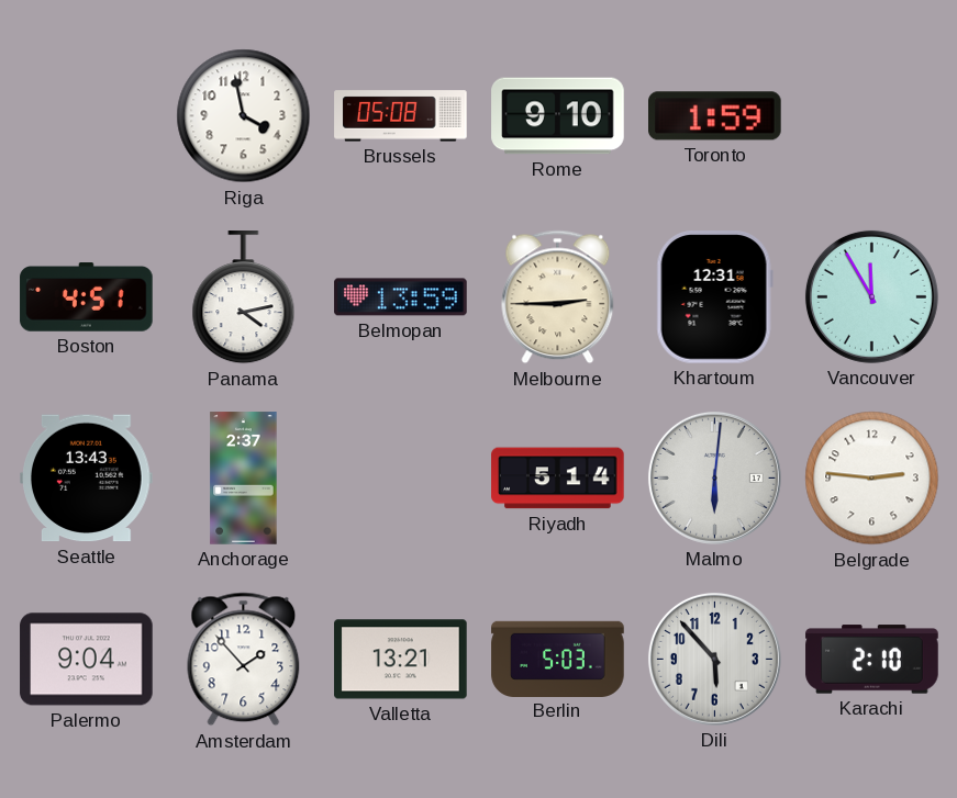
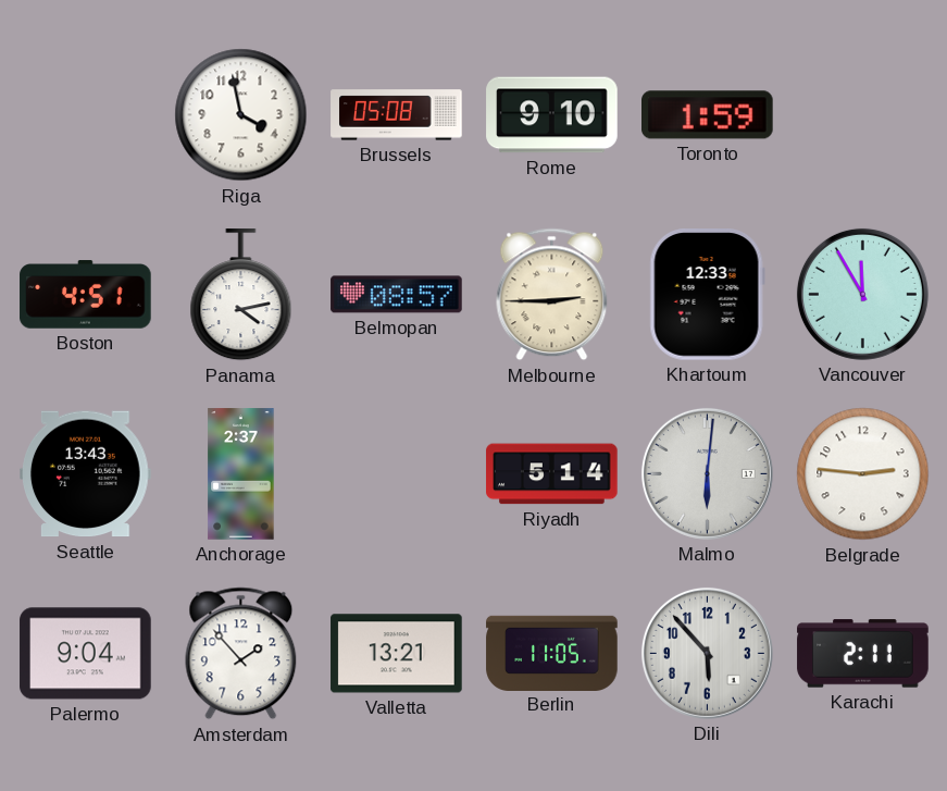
Belmopan: 13:59 -> 08:57 (397, 295)
Khartoum: 12:31 -> 12:33 (707, 295)
Berlin: 5:03 -> 11:05 (552, 653)
Karachi: 2:10 -> 2:11 (863, 654)
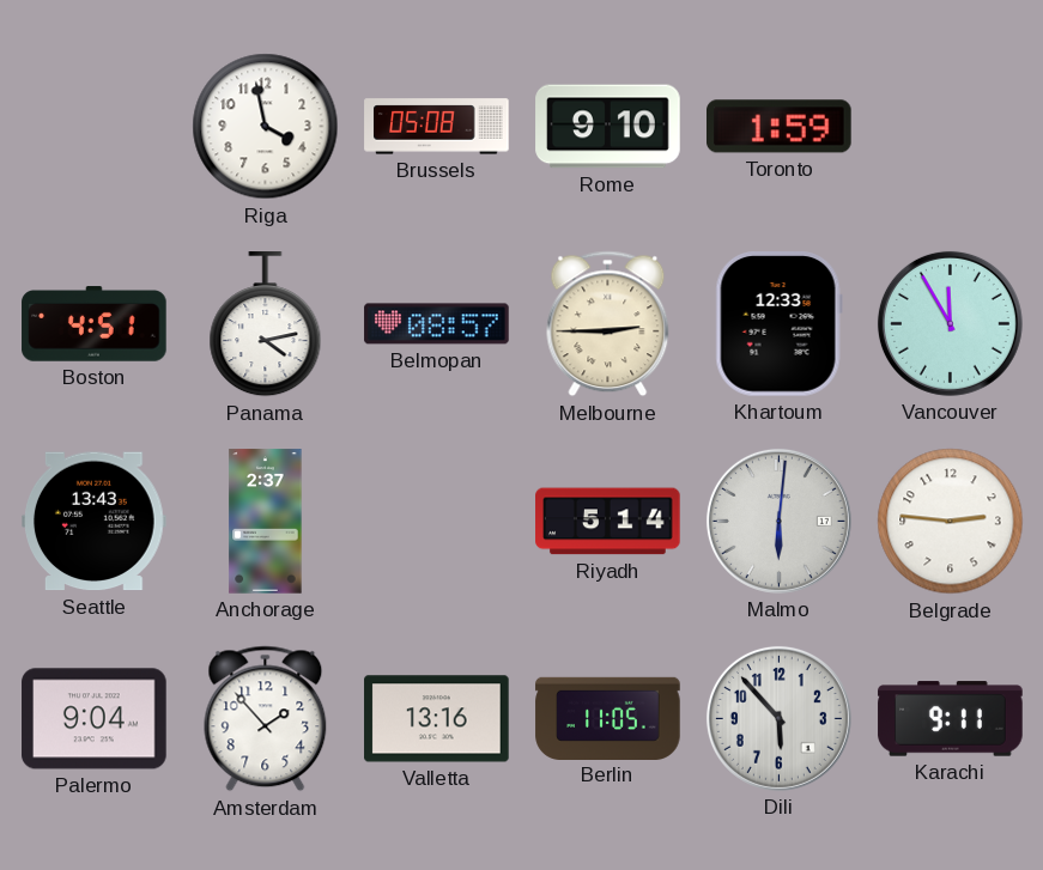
Valletta: 13:21 -> 13:16 (437, 719)
Karachi: 2:11 -> 9:11 (951, 719)
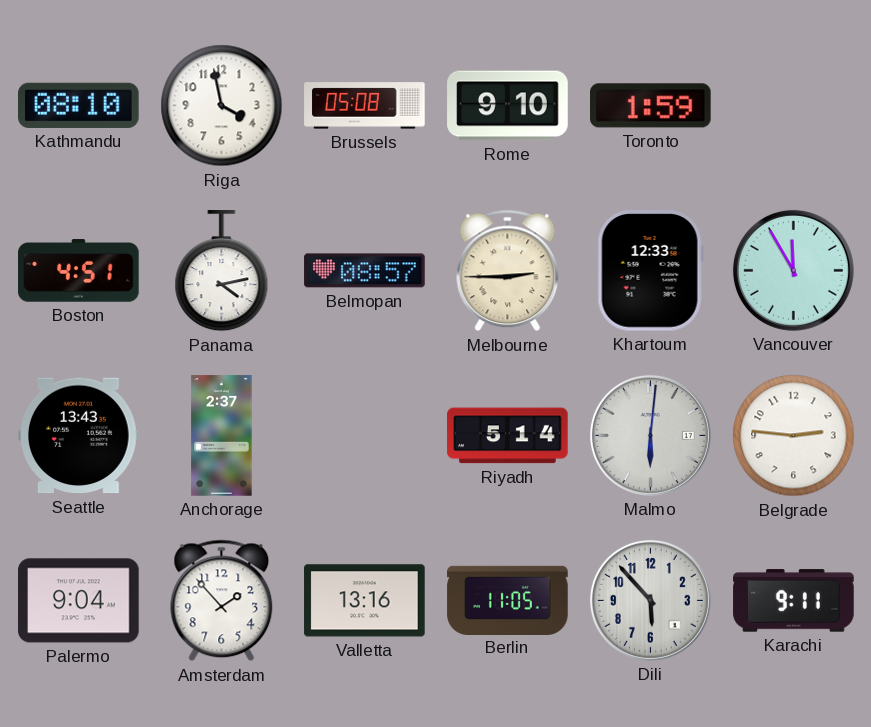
Kathmandu: none -> 08:10 (79, 105)
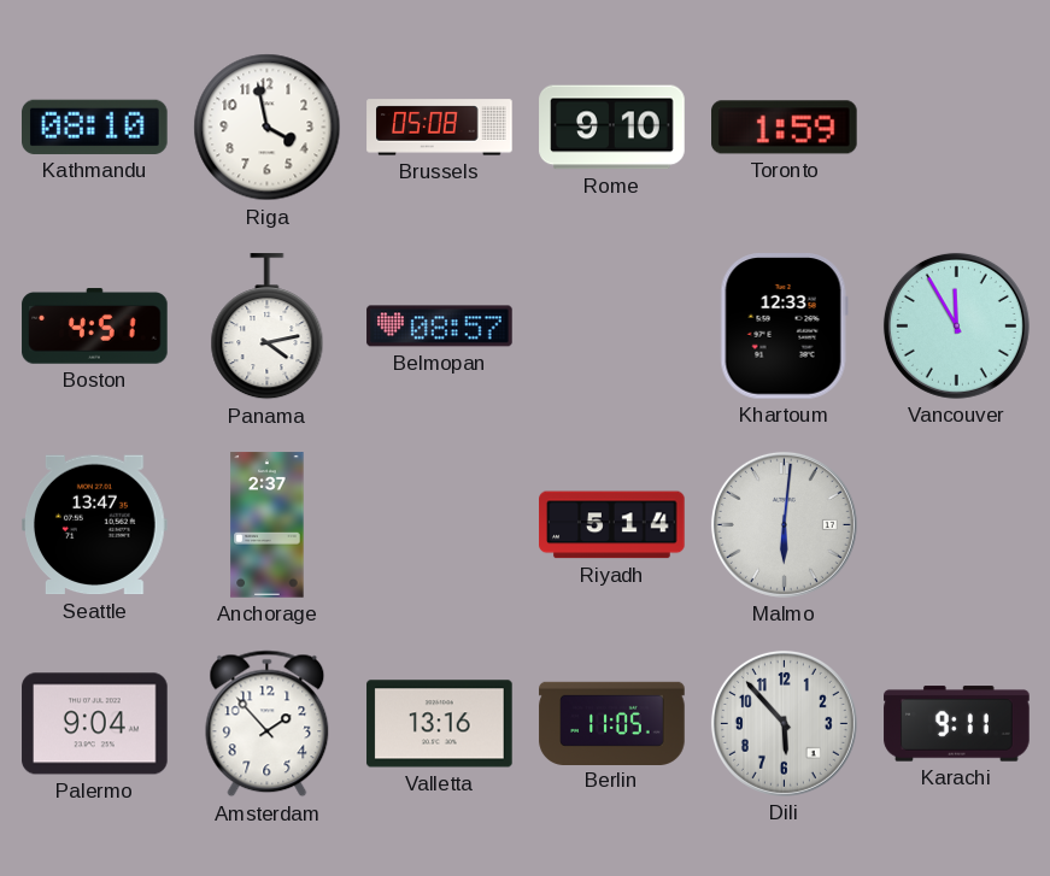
Melbourne: 2:45 -> none (508, 271)
Seattle: 13:43 -> 13:47 (95, 525)
Belgrade: 2:46 -> none (794, 436)
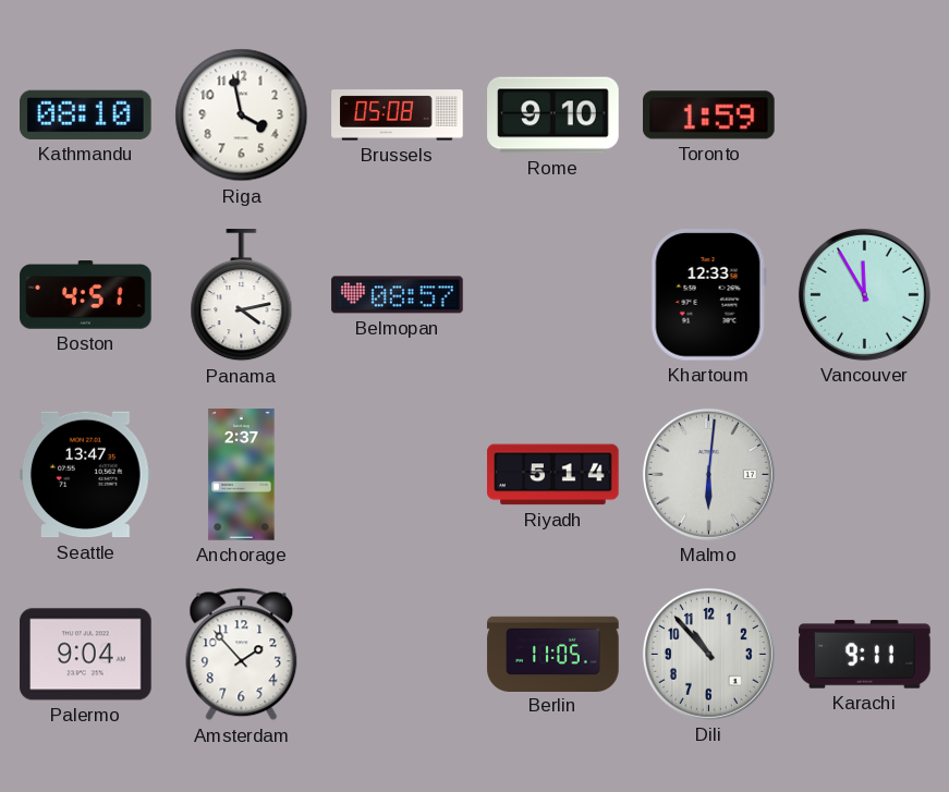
Valletta: 13:16 -> none (440, 724)
Dili: 5:53 -> 10:53 (708, 654)
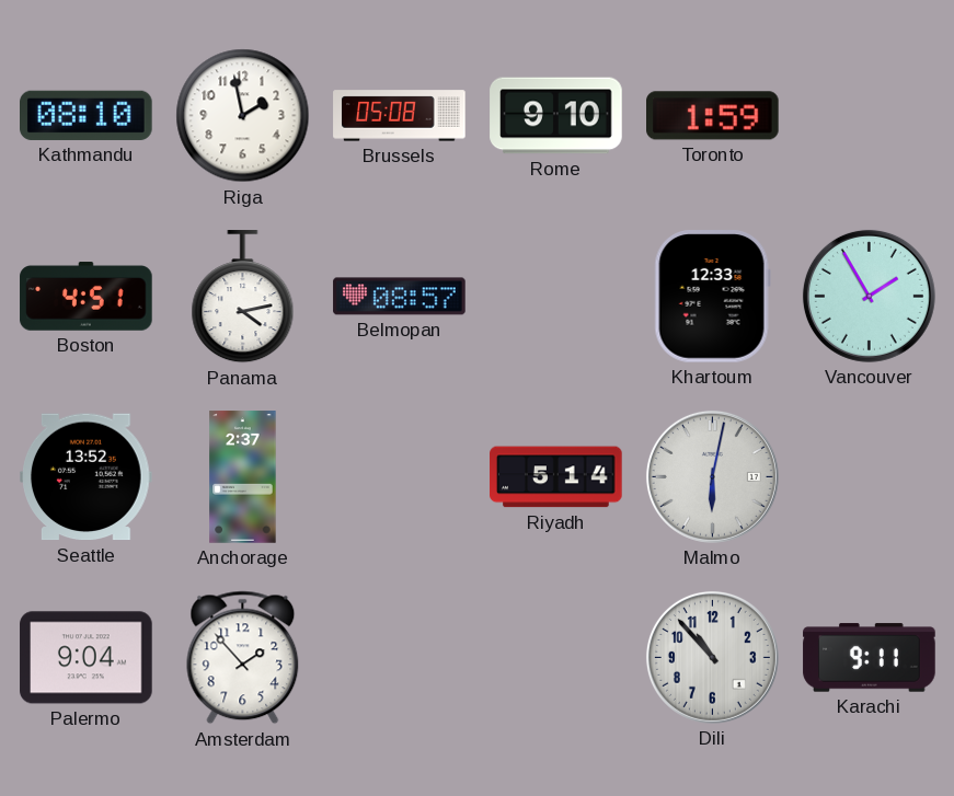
Riga: 3:58 -> 1:58 (243, 116)
Vancouver: 11:55 -> 1:55 (869, 296)
Seattle: 13:47 -> 13:52 (87, 477)
Malmo: 6:01 -> 6:02 (712, 476)
Berlin: 11:05 -> none (553, 654)
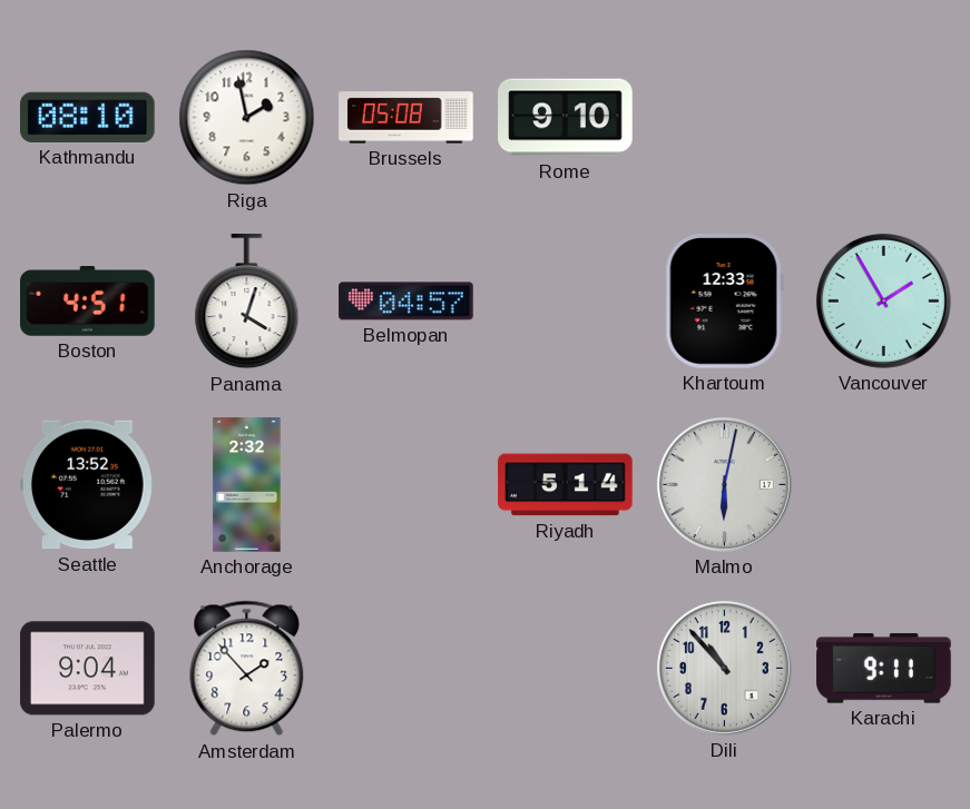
Toronto: 1:59 -> none (713, 116)
Panama: 4:13 -> 4:03 (247, 302)
Belmopan: 08:57 -> 04:57 (406, 302)
Anchorage: 2:37 -> 2:32 (247, 485)
